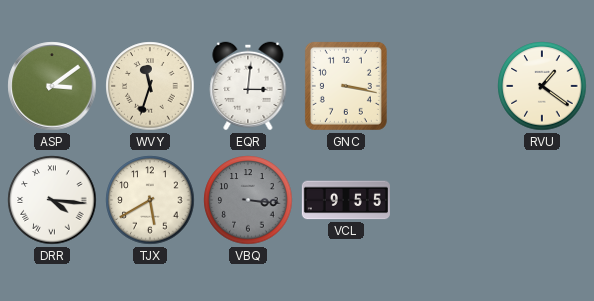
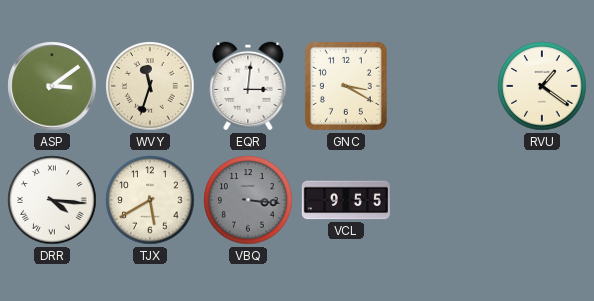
GNC: 3:17 -> 3:20 (346, 86)
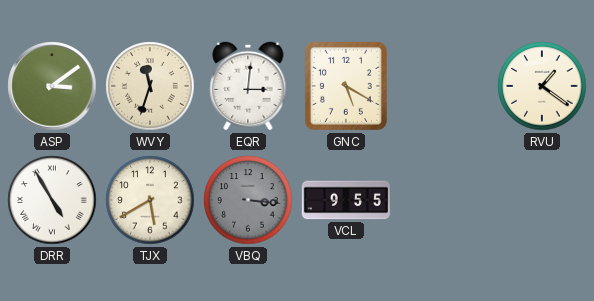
GNC: 3:20 -> 5:20 (346, 86)
DRR: 4:16 -> 4:55 (52, 200)
